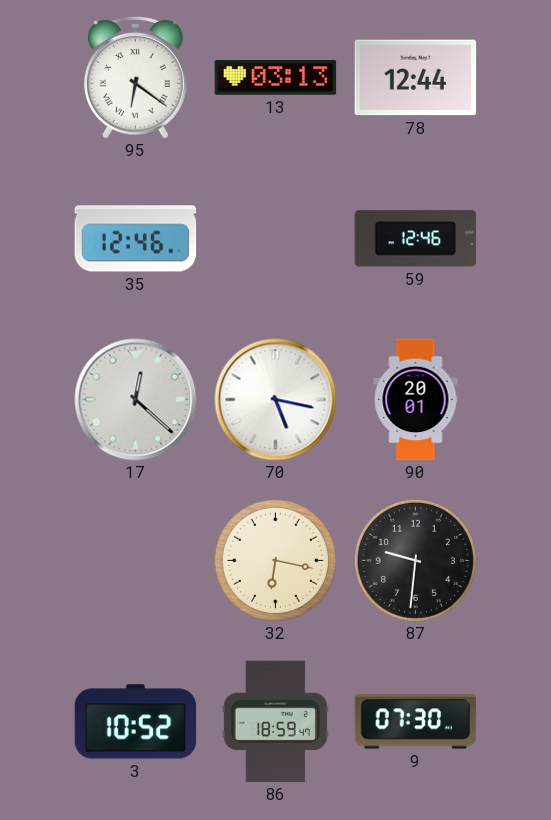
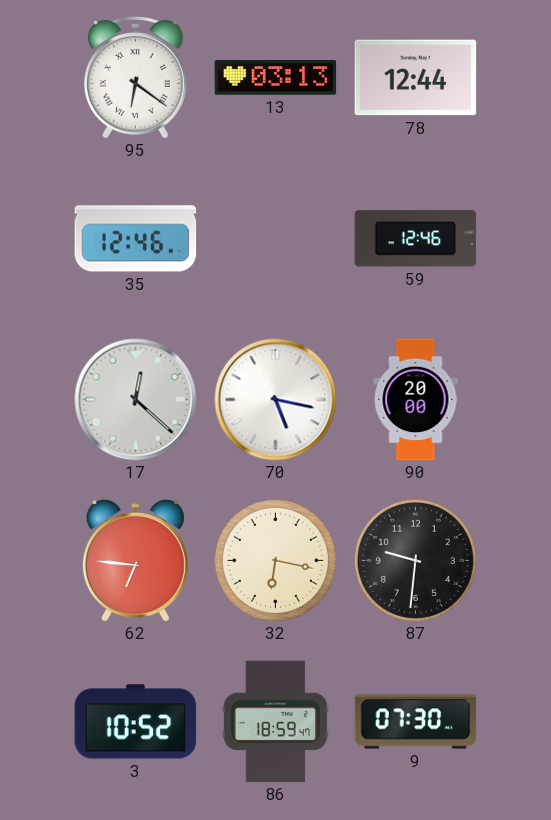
90: 20:01 -> 20:00 (416, 400)
62: none -> 6:46 (135, 561)
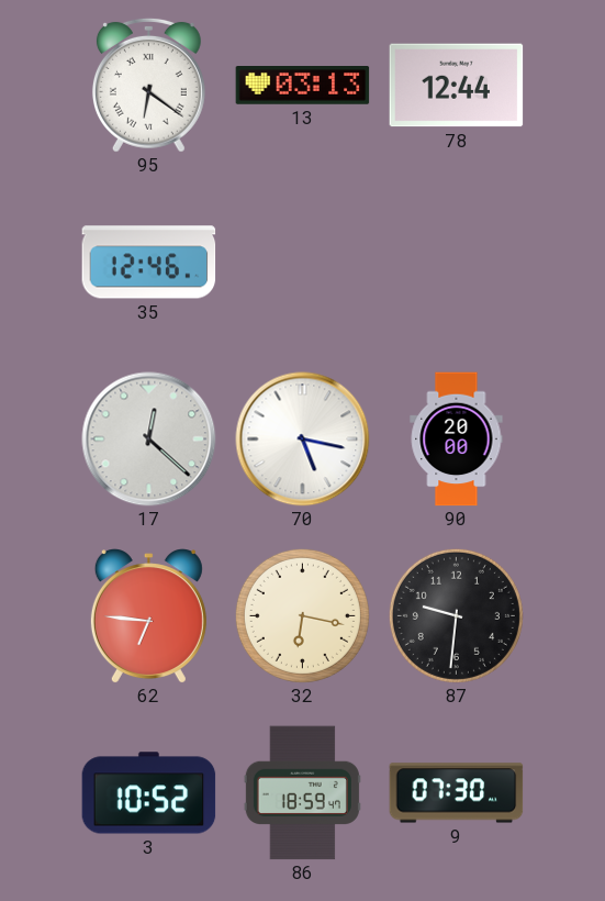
59: 12:46 -> none (416, 239)
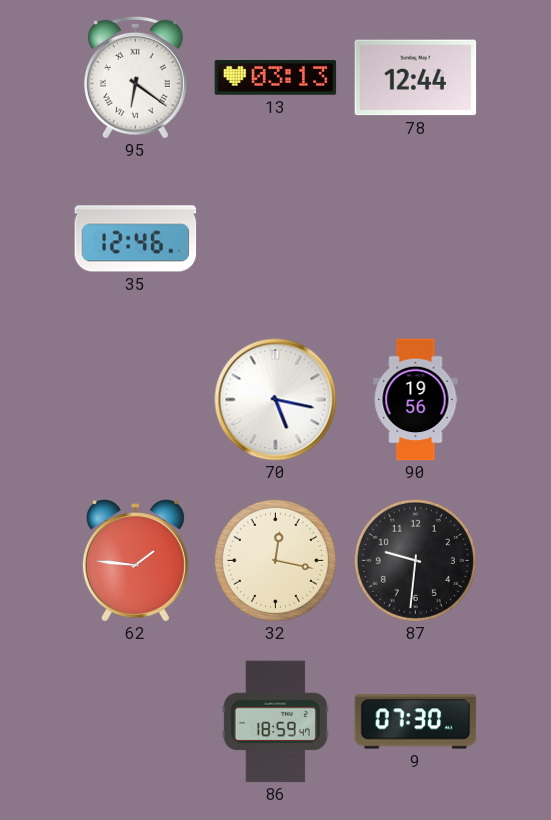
17: 12:22 -> none (149, 440)
90: 20:00 -> 19:56 (416, 400)
62: 6:46 -> 1:46 (135, 561)
32: 6:17 -> 12:17 (275, 560)
3: 10:52 -> none (149, 793)
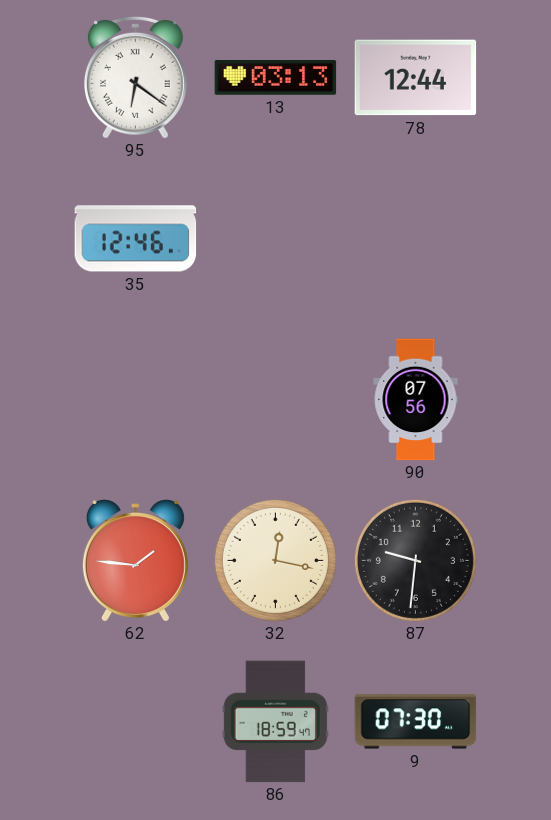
70: 5:17 -> none (276, 400)
90: 19:56 -> 07:56 (416, 400)
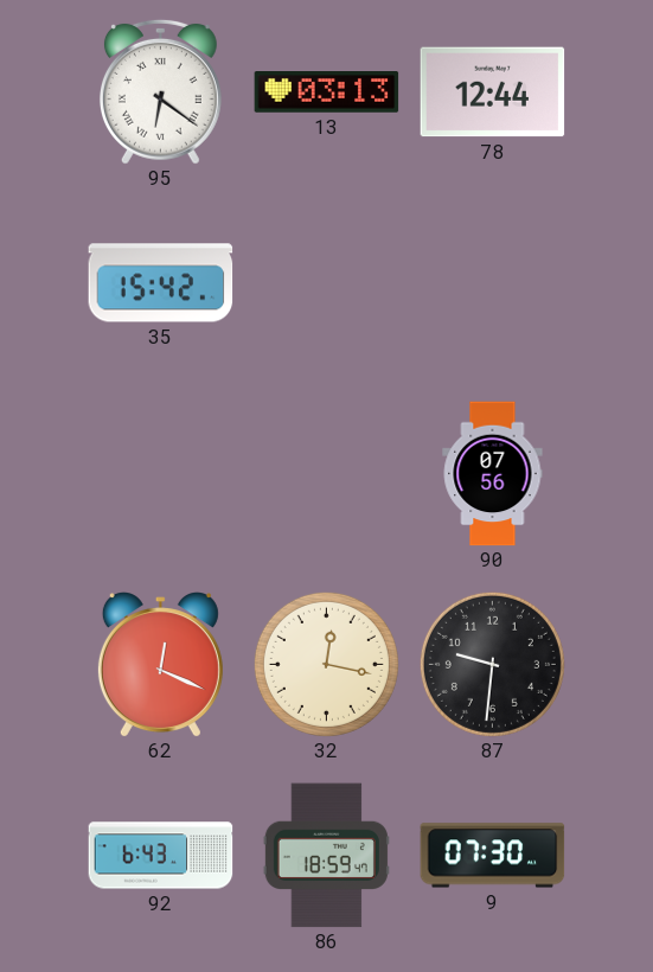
35: 12:46 -> 15:42 (161, 283)
62: 1:46 -> 12:19 (160, 665)
92: none -> 6:43 (161, 856)
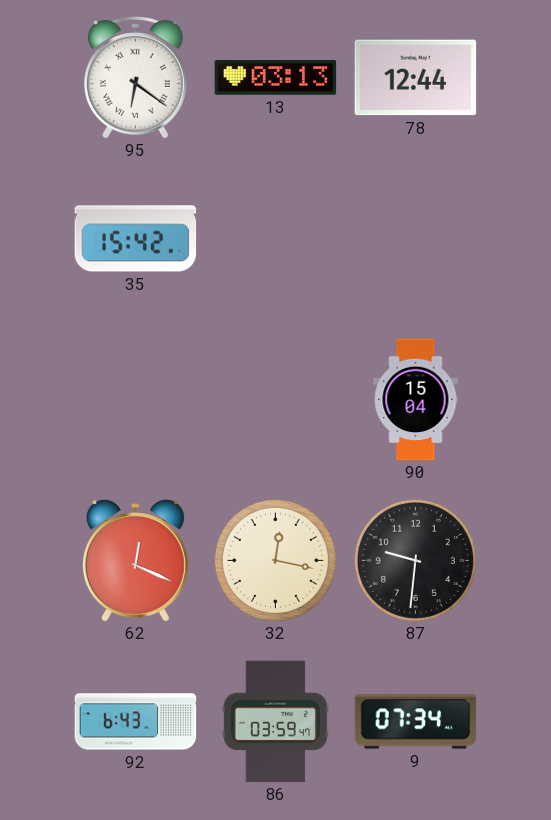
90: 07:56 -> 15:04 (416, 400)
86: 18:59 -> 03:59 (275, 722)
9: 07:30 -> 07:34 (416, 722)
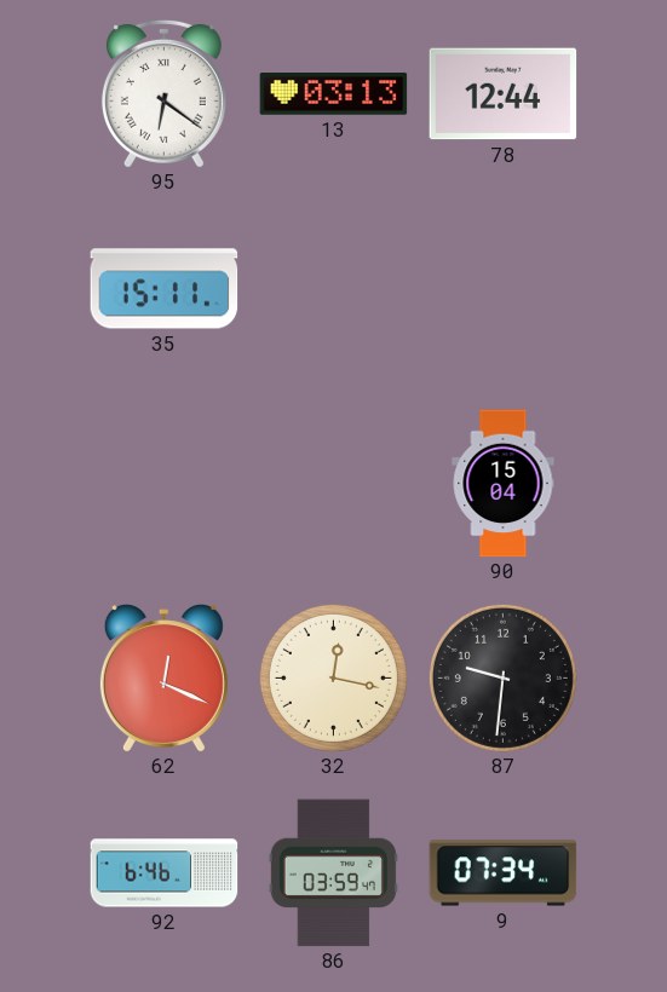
35: 15:42 -> 15:11 (165, 289)
92: 6:43 -> 6:46 (165, 873)
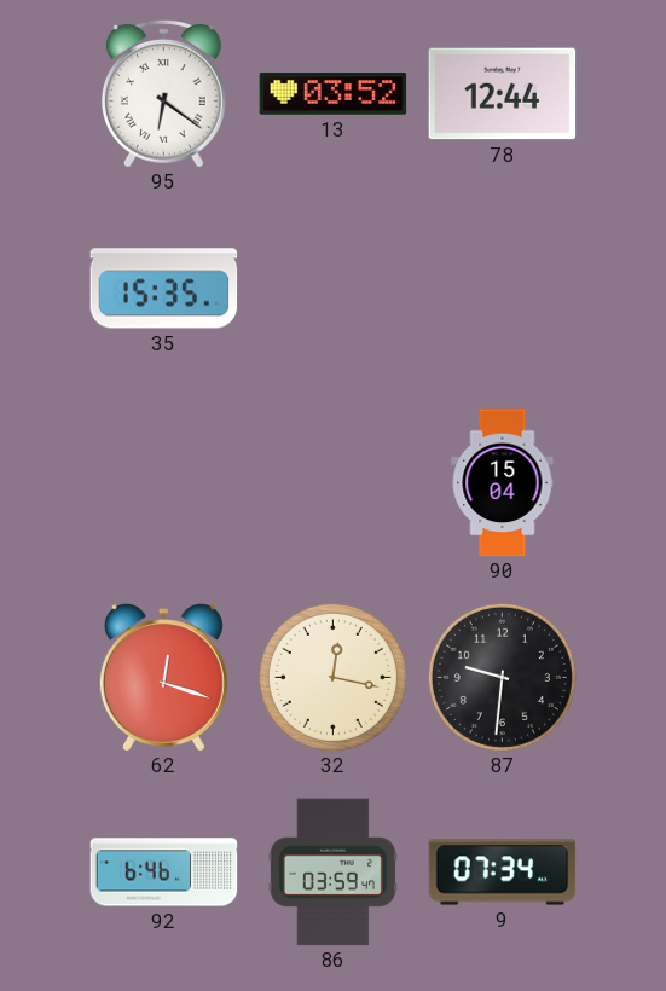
13: 03:13 -> 03:52 (334, 94)
35: 15:11 -> 15:35 (164, 289)
62: 12:19 -> 12:18 (163, 678)
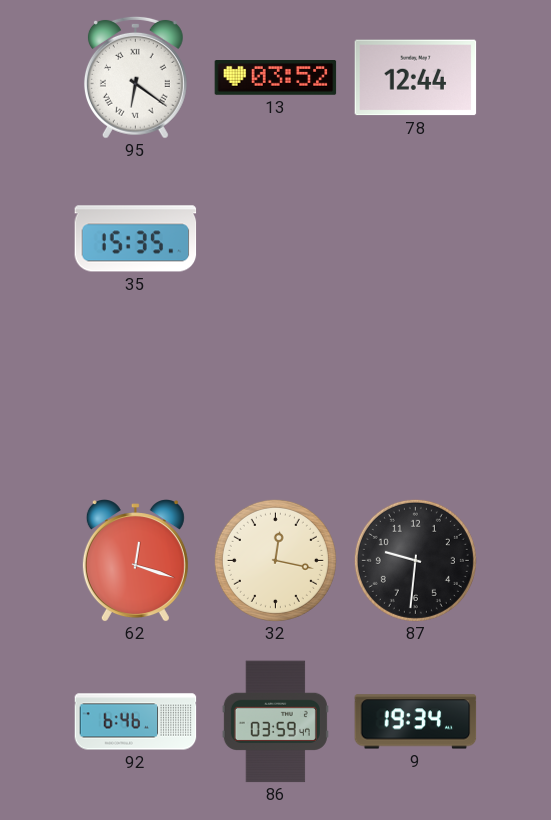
90: 15:04 -> none (503, 483)
9: 07:34 -> 19:34 (416, 722)
